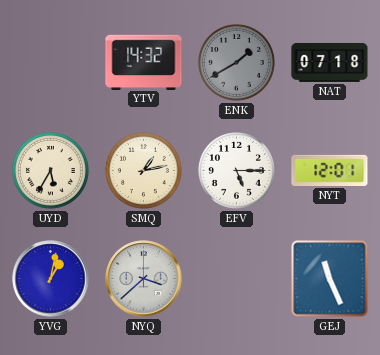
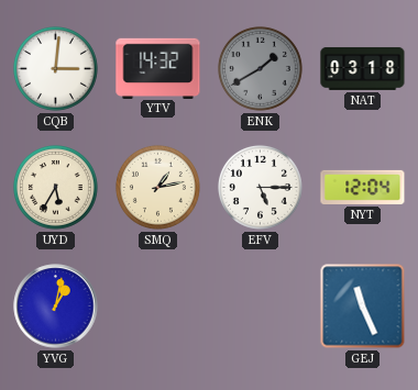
CQB: none -> 3:01 (55, 68)
NAT: 07:18 -> 03:18 (363, 68)
NYT: 12:01 -> 12:04 (363, 187)
NYQ: 3:38 -> none (144, 279)
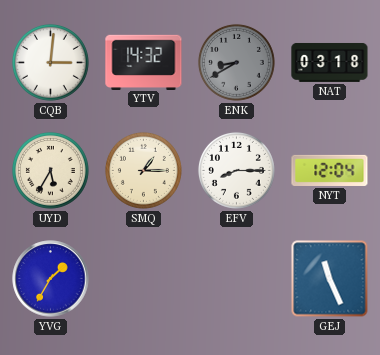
ENK: 1:40 -> 8:40 (236, 62)
SMQ: 1:13 -> 1:15 (143, 170)
EFV: 5:15 -> 8:15 (236, 170)
YVG: 1:02 -> 1:35 (51, 279)
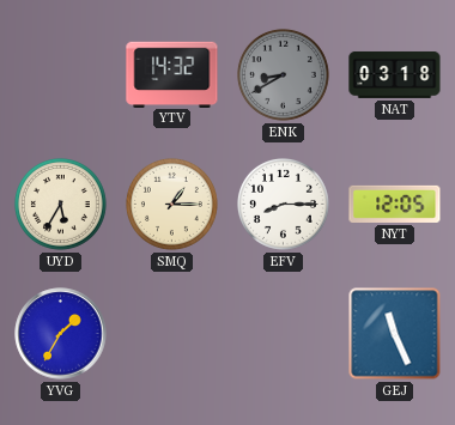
CQB: 3:01 -> none (50, 62)
NYT: 12:04 -> 12:05 (395, 204)
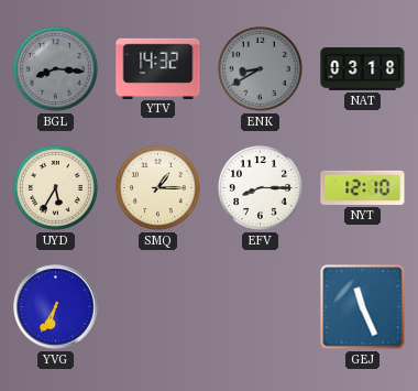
BGL: none -> 8:16 (55, 68)
NYT: 12:05 -> 12:10 (363, 187)
YVG: 1:35 -> 6:35 (56, 307)
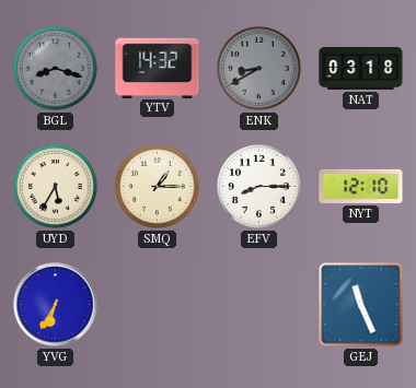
BGL: 8:16 -> 8:18 (55, 68)
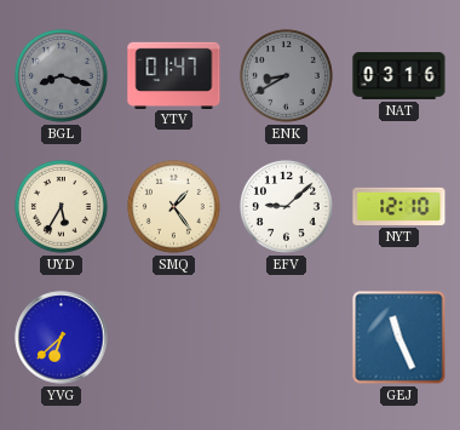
YTV: 14:32 -> 01:47 (174, 75)
NAT: 03:18 -> 03:16 (399, 75)
SMQ: 1:15 -> 1:24 (173, 206)
EFV: 8:15 -> 9:08 (286, 206)
YVG: 6:35 -> 6:38 (62, 338)
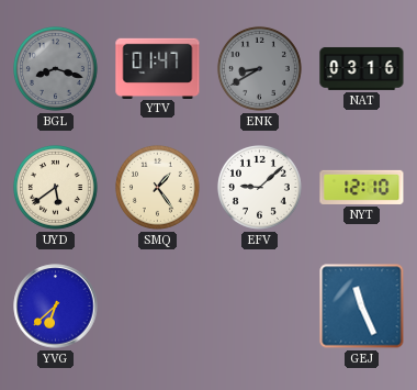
UYD: 5:35 -> 5:39 (55, 187)
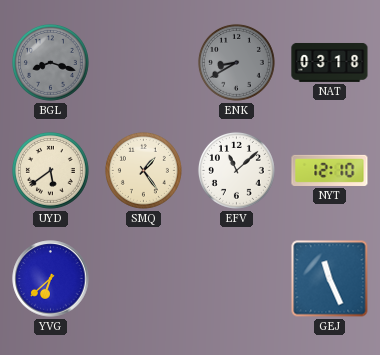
YTV: 01:47 -> none (158, 68)
NAT: 03:16 -> 03:18 (330, 62)
EFV: 9:08 -> 11:08 (236, 170)
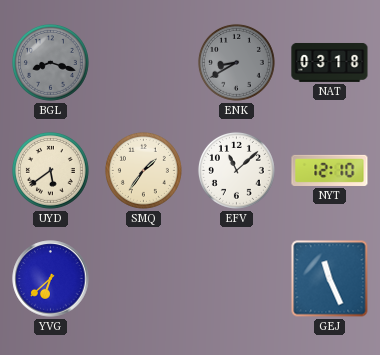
SMQ: 1:24 -> 1:36 (143, 170)
